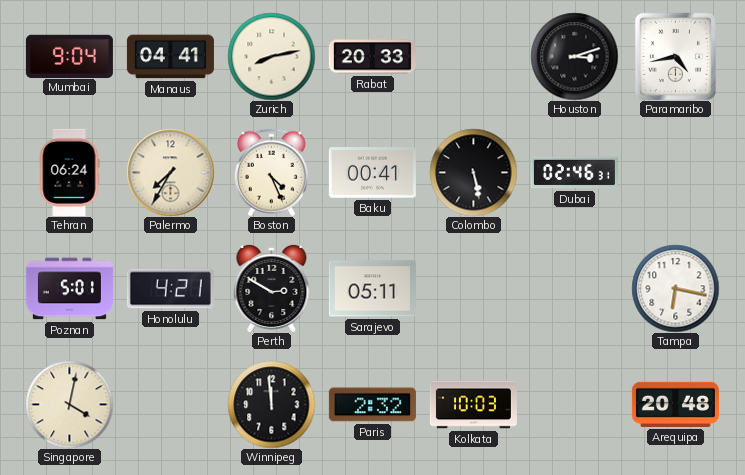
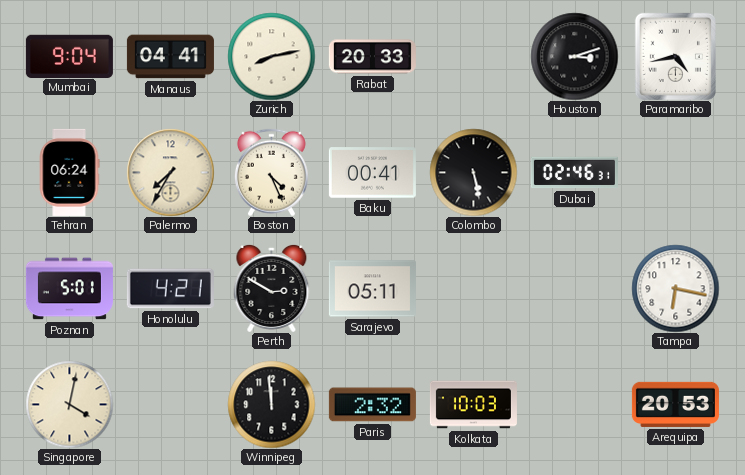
Arequipa: 20:48 -> 20:53 (675, 404)
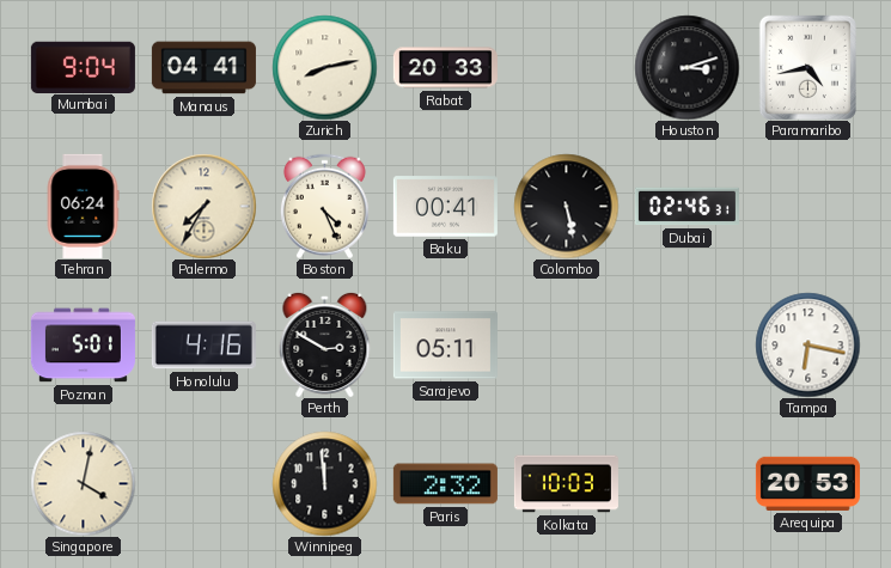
Honolulu: 4:21 -> 4:16 (203, 346)
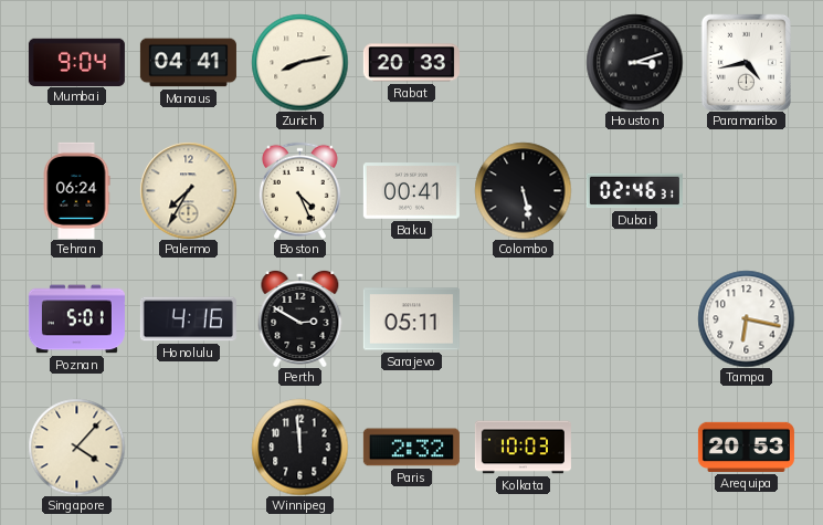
Singapore: 4:02 -> 4:07 (76, 447)
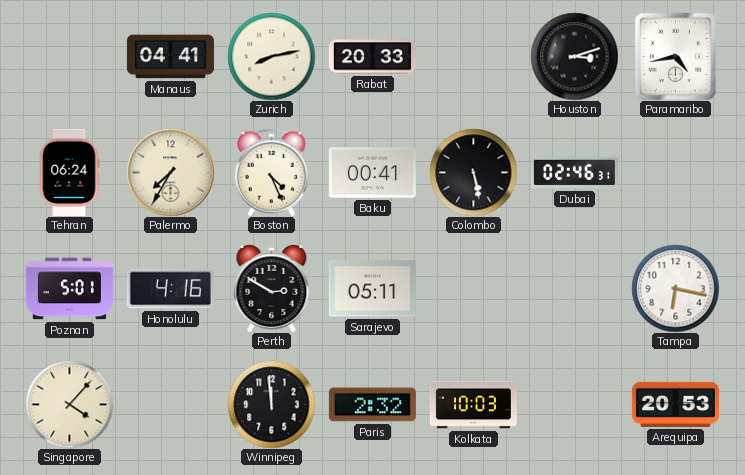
Mumbai: 9:04 -> none (76, 62)
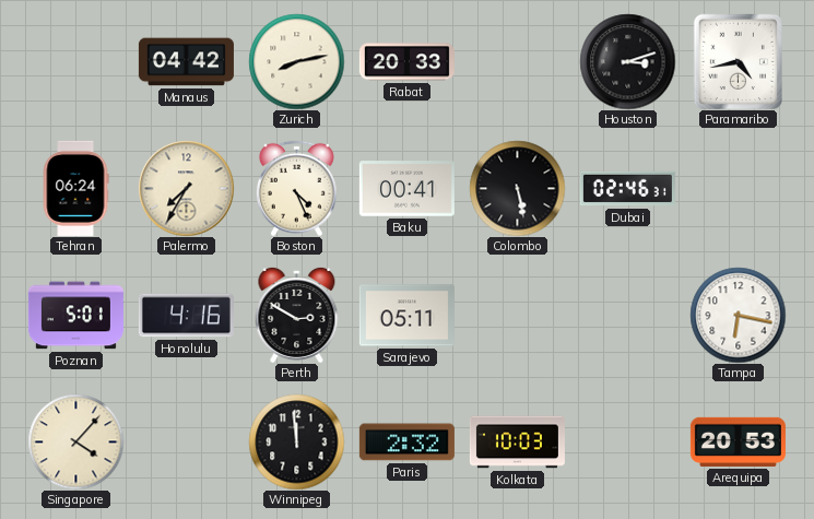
Manaus: 04:41 -> 04:42 (186, 62)
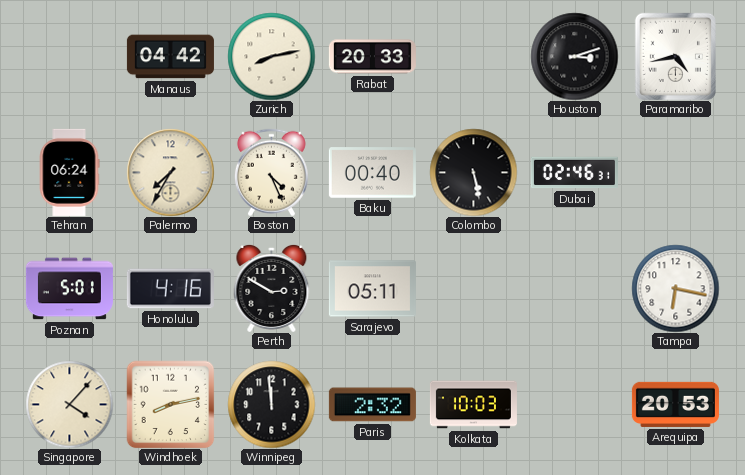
Baku: 00:41 -> 00:40 (372, 173)
Windhoek: none -> 8:13 (170, 404)
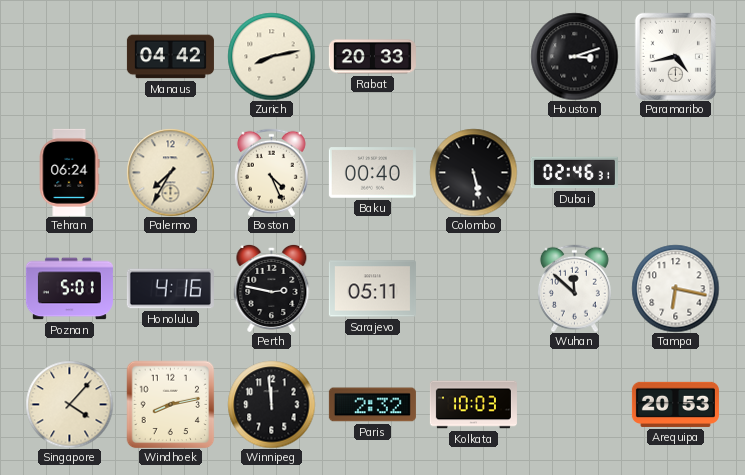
Perth: 2:50 -> 2:47 (272, 288)
Wuhan: none -> 11:52 (574, 288)
